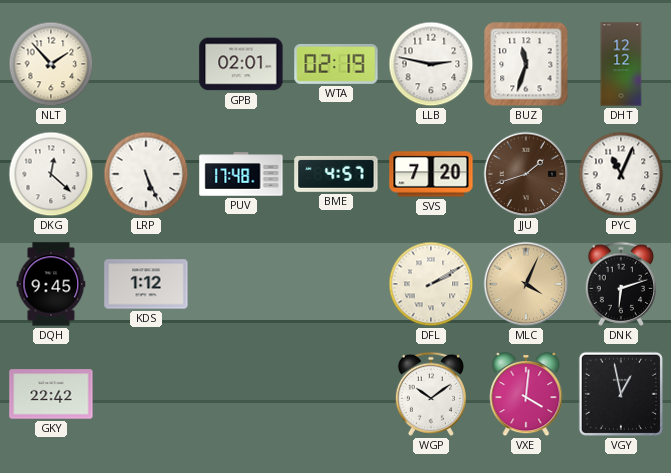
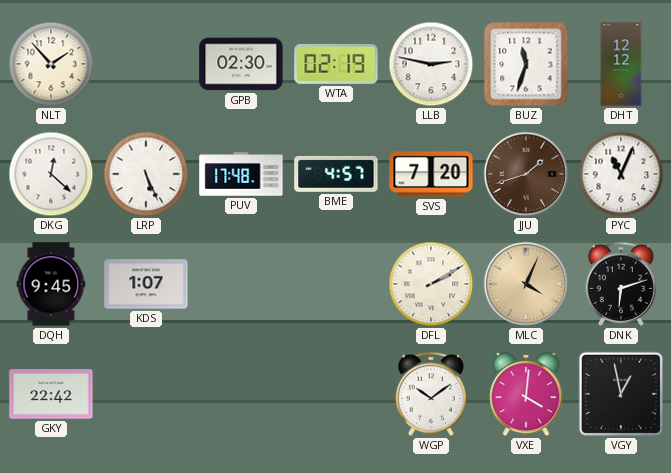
GPB: 02:01 -> 02:30 (241, 64)
KDS: 1:12 -> 1:07 (146, 284)
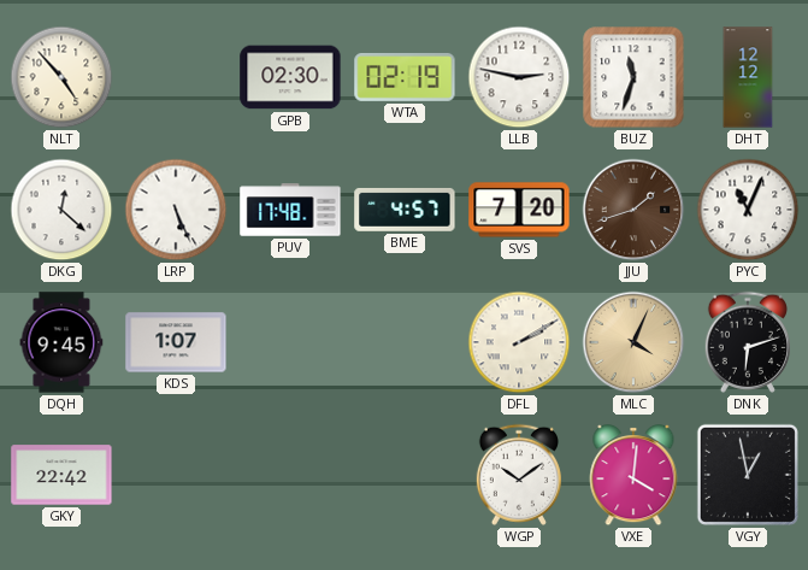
NLT: 1:53 -> 4:53 (61, 77)
